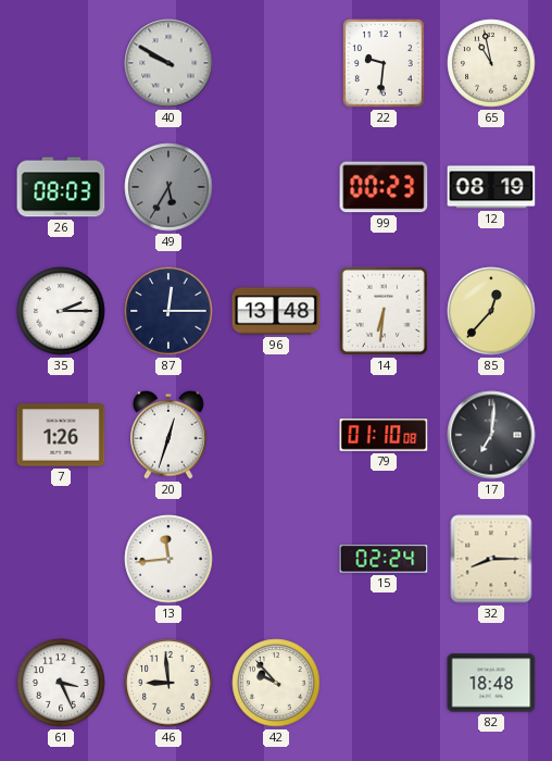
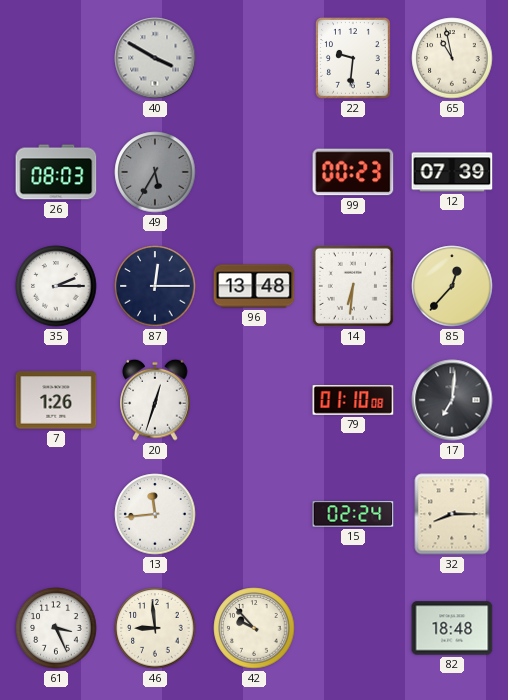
40: 9:50 -> 3:50 (155, 58)
12: 08:19 -> 07:39 (452, 172)
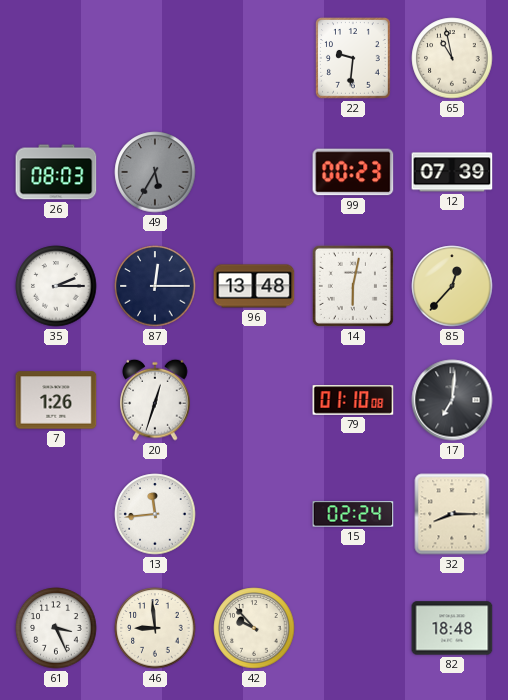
40: 3:50 -> none (155, 58)
14: 6:31 -> 6:02 (353, 286)
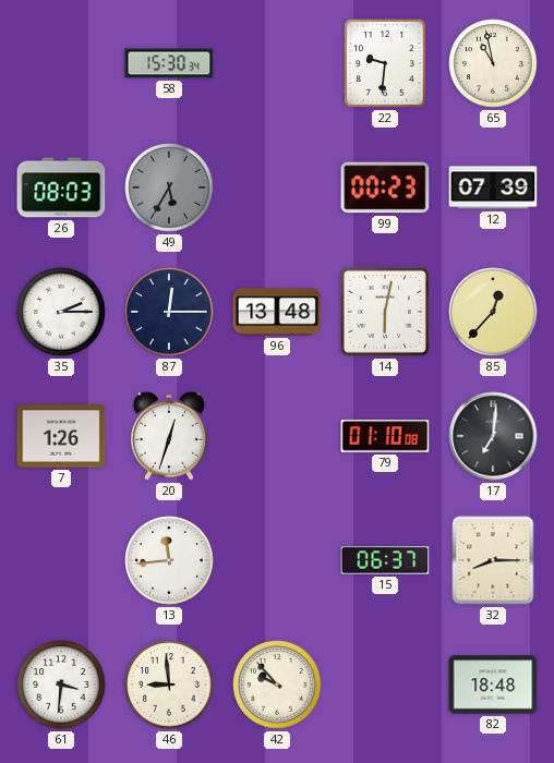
58: none -> 15:30 (169, 63)
15: 02:24 -> 06:37 (385, 560)
61: 3:26 -> 3:31 (61, 685)
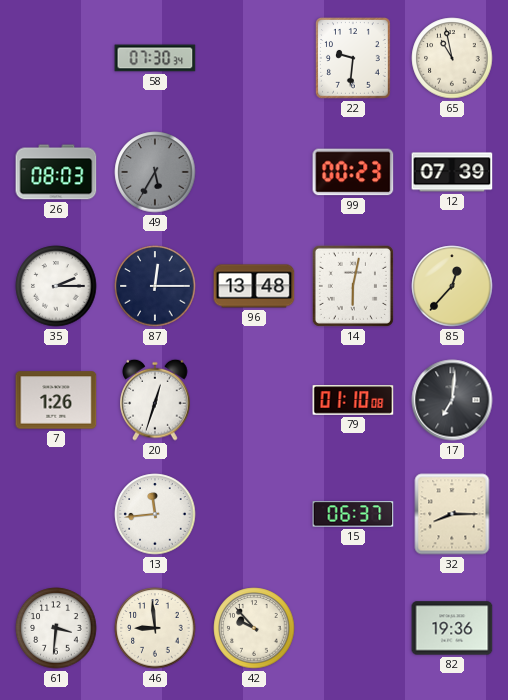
58: 15:30 -> 07:30 (155, 58)
82: 18:48 -> 19:36 (452, 628)
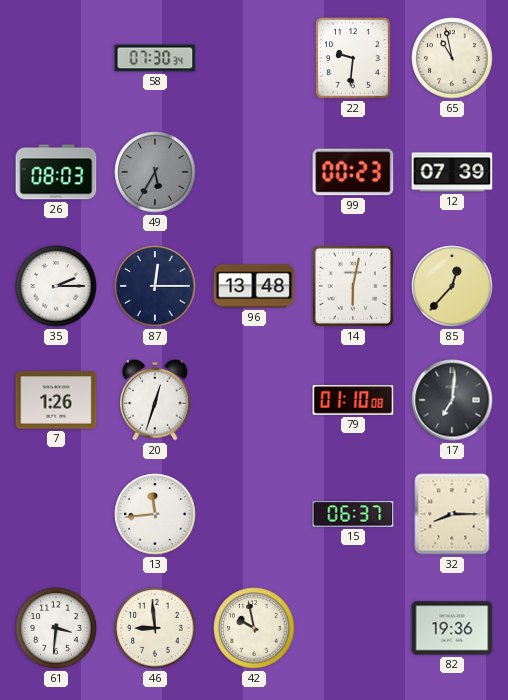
42: 9:53 -> 9:58 (254, 628)
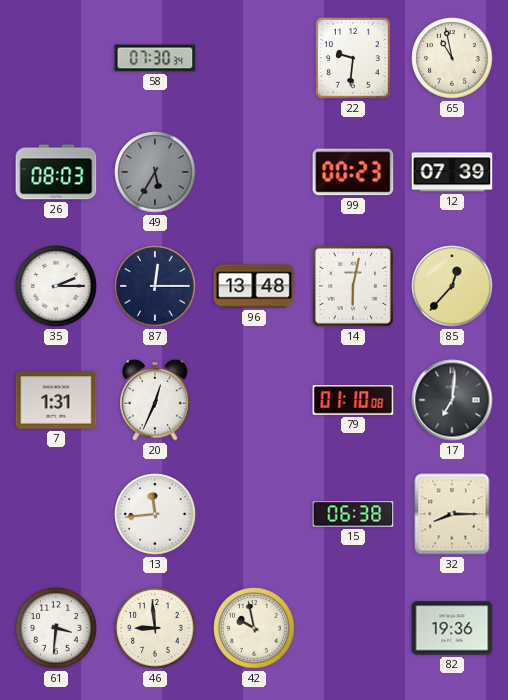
7: 1:26 -> 1:31 (56, 400)
20: 12:33 -> 12:34 (155, 400)
15: 06:37 -> 06:38 (353, 514)
